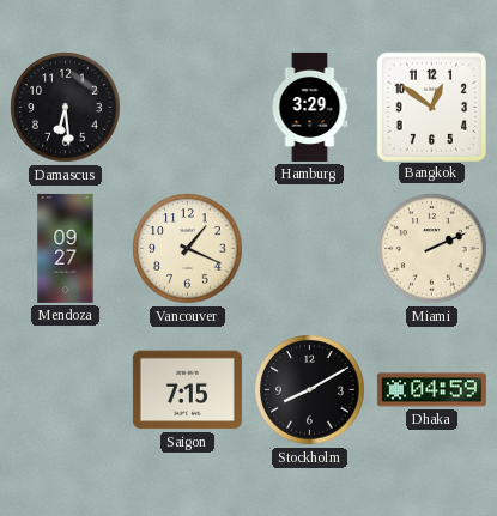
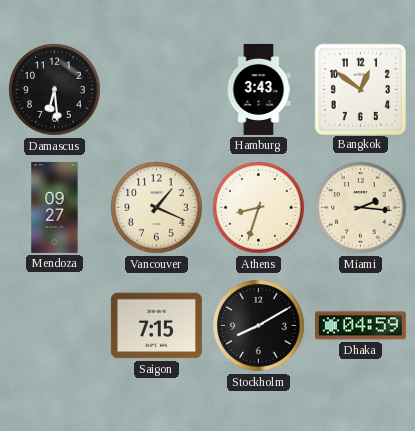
Hamburg: 3:29 -> 3:43 (259, 89)
Athens: none -> 8:33 (259, 208)
Miami: 2:11 -> 2:16 (361, 208)
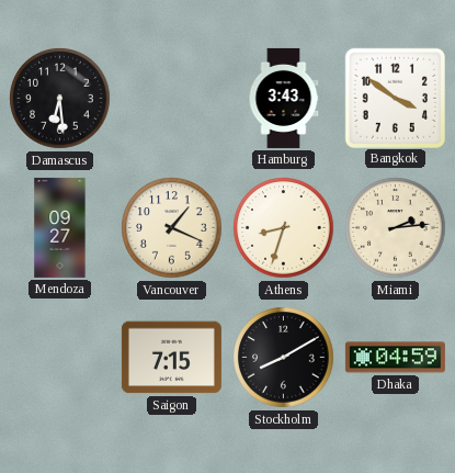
Bangkok: 12:51 -> 3:51 (395, 98)
Miami: 2:16 -> 2:14 (396, 228)
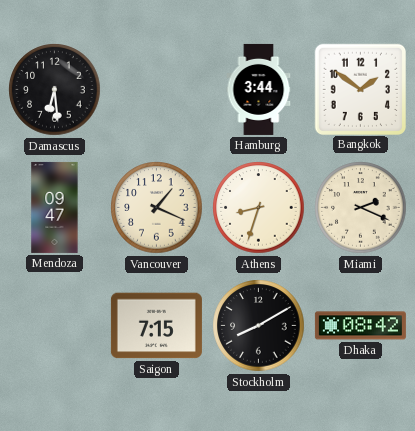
Hamburg: 3:43 -> 3:44 (259, 89)
Bangkok: 3:51 -> 1:51 (360, 89)
Mendoza: 09:27 -> 09:47 (55, 207)
Miami: 2:14 -> 2:19 (361, 208)
Dhaka: 04:59 -> 08:42 (360, 326)
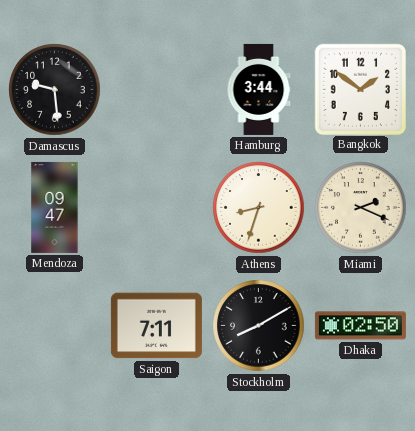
Damascus: 6:29 -> 9:29 (55, 90)
Vancouver: 1:19 -> none (157, 208)
Saigon: 7:15 -> 7:11 (156, 326)
Dhaka: 08:42 -> 02:50 (360, 326)
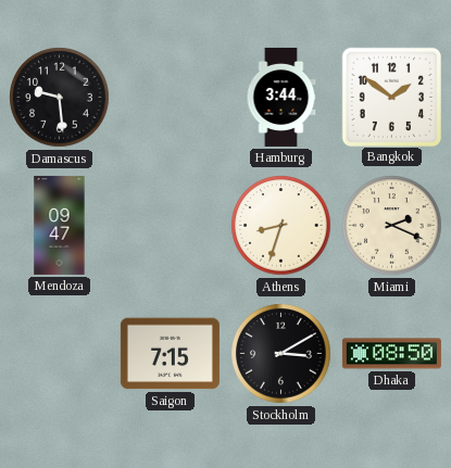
Saigon: 7:11 -> 7:15 (170, 354)
Stockholm: 8:10 -> 3:10 (281, 354)
Dhaka: 02:50 -> 08:50 (391, 354)
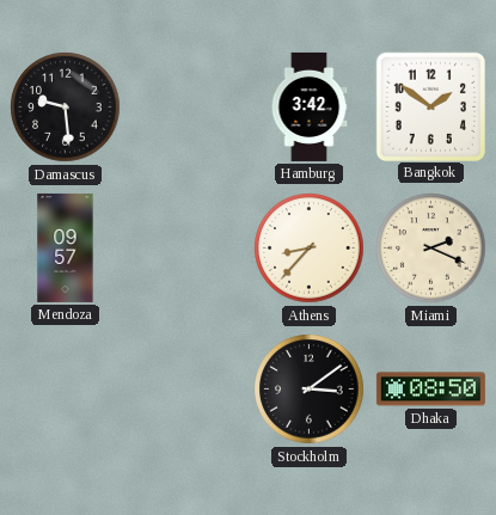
Hamburg: 3:44 -> 3:42 (310, 106)
Mendoza: 09:47 -> 09:57 (66, 247)
Athens: 8:33 -> 8:37 (310, 249)
Saigon: 7:15 -> none (170, 354)
Stockholm: 3:10 -> 3:09 (310, 390)
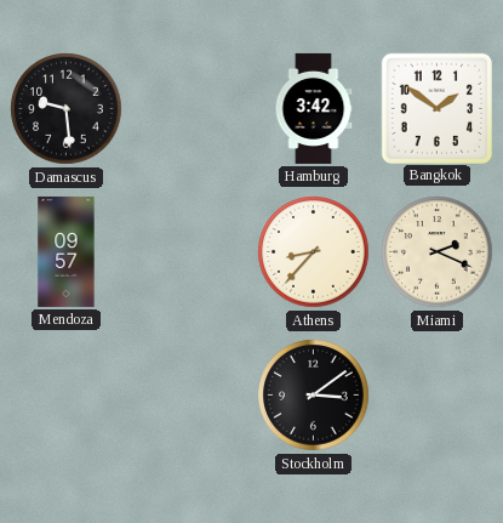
Dhaka: 08:50 -> none (430, 390)
